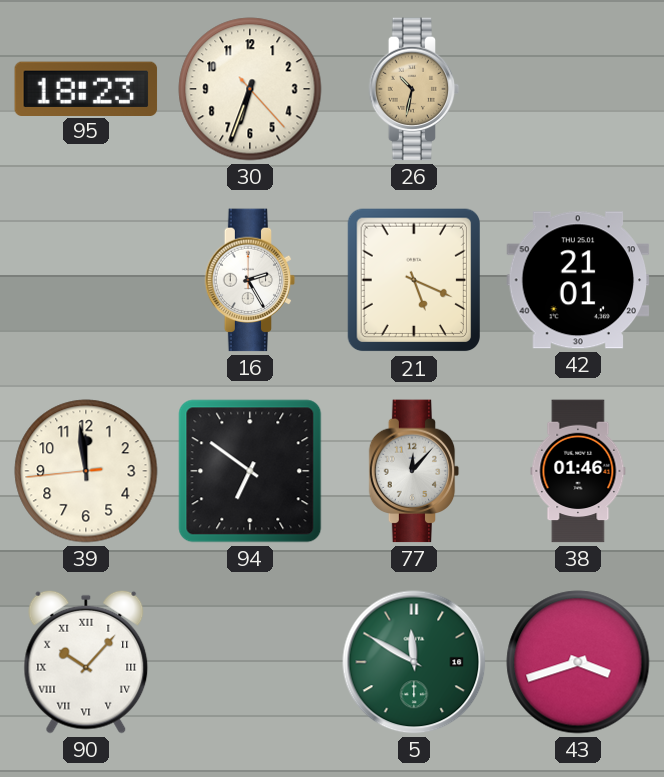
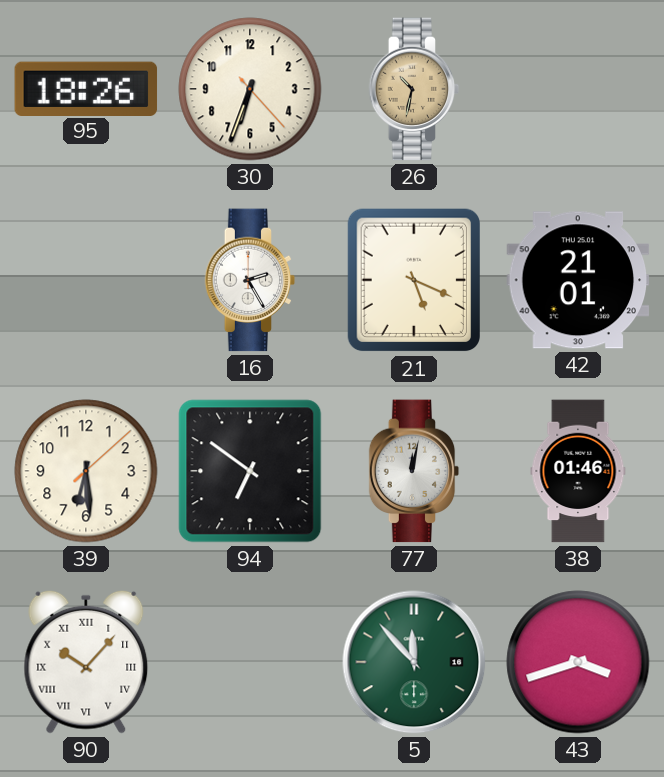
95: 18:23 -> 18:26 (86, 88)
39: 11:58 -> 6:29 (86, 471)
77: 12:07 -> 12:02 (414, 471)
5: 11:50 -> 11:53 (414, 662)
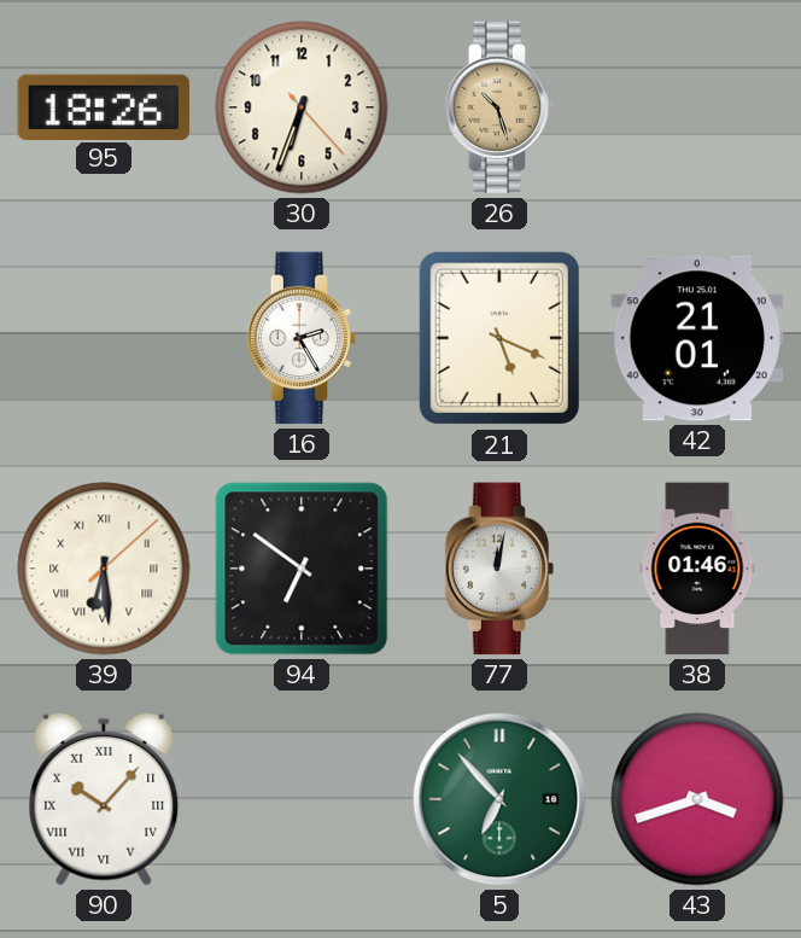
26: 10:32 -> 10:27 (499, 107)
39 numerals: Arabic -> Roman (104, 569)
5: 11:53 -> 6:53 (499, 799)
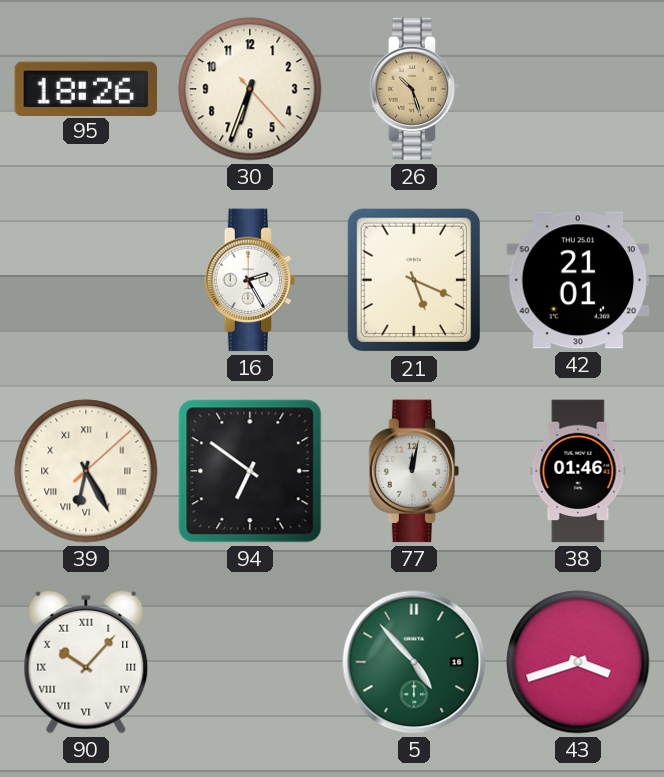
39: 6:29 -> 6:25 (86, 471)
5: 6:53 -> 4:53 (414, 662)
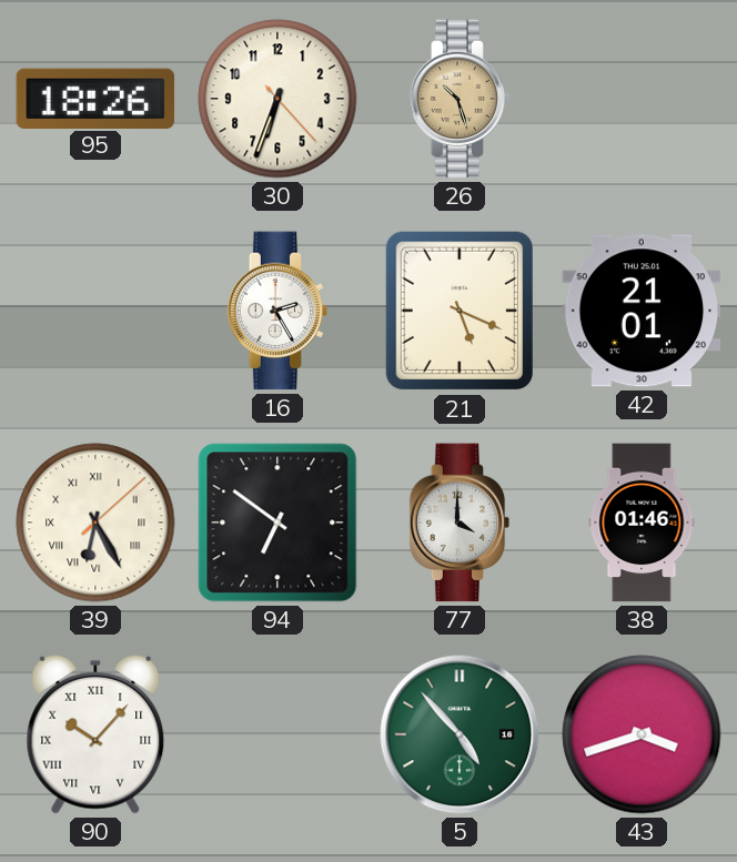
77: 12:02 -> 4:00 (460, 523)
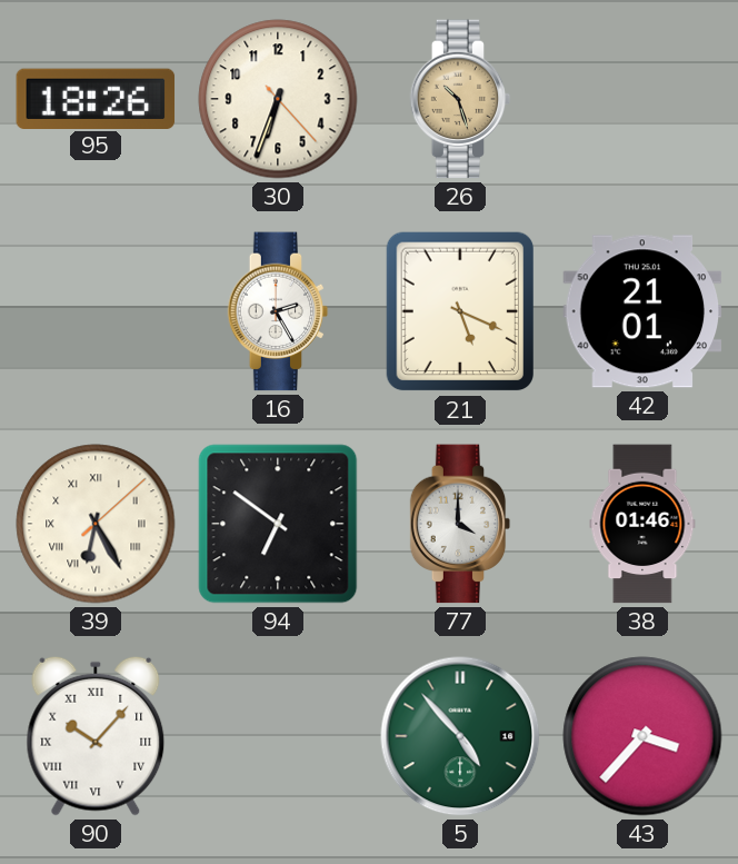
43: 3:42 -> 3:37 (642, 736)
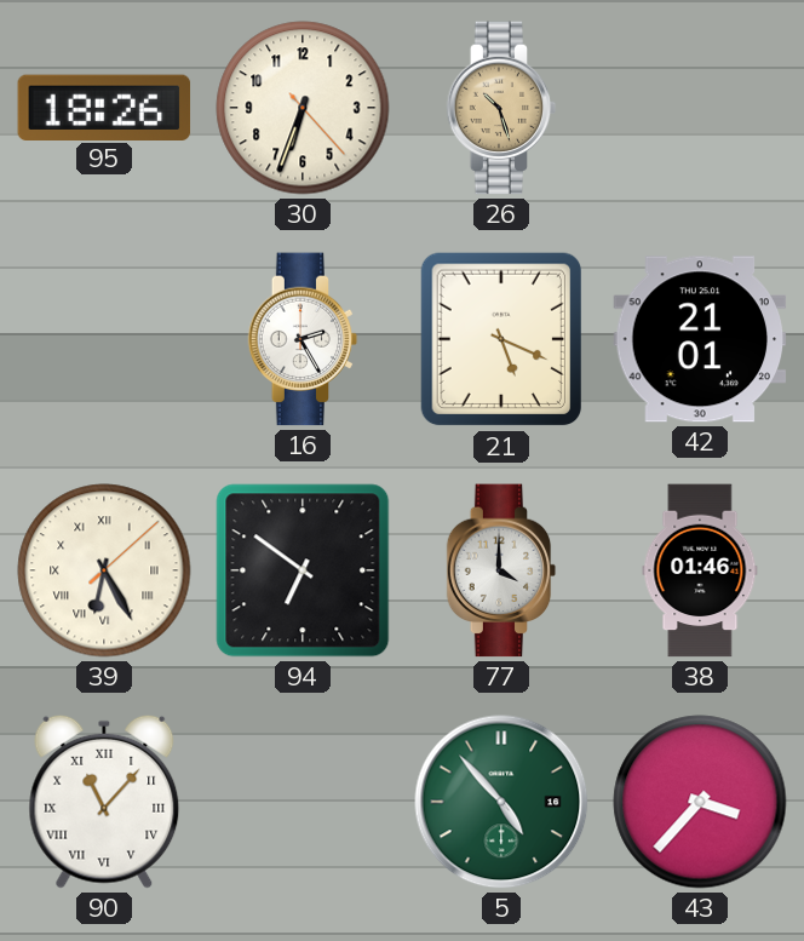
90: 10:07 -> 11:07 (104, 802)
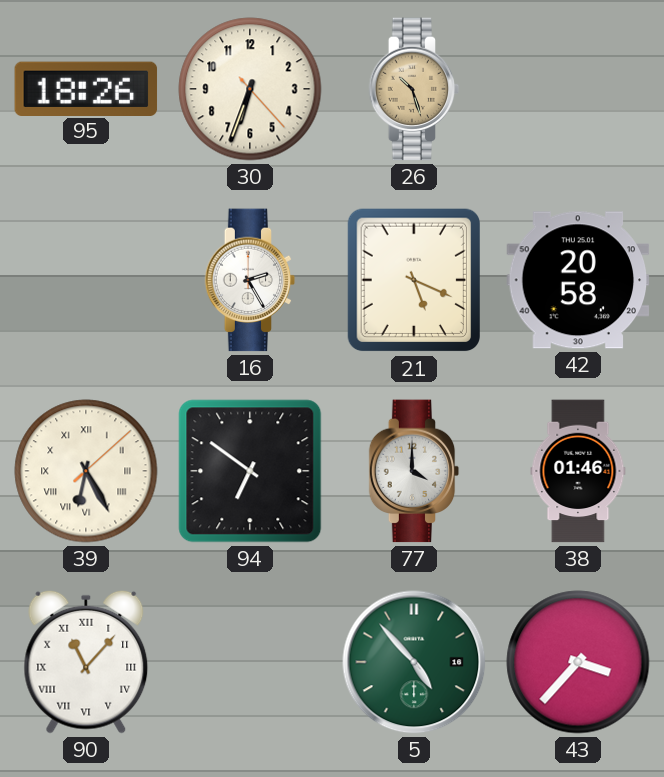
42: 21:01 -> 20:58 (578, 280)
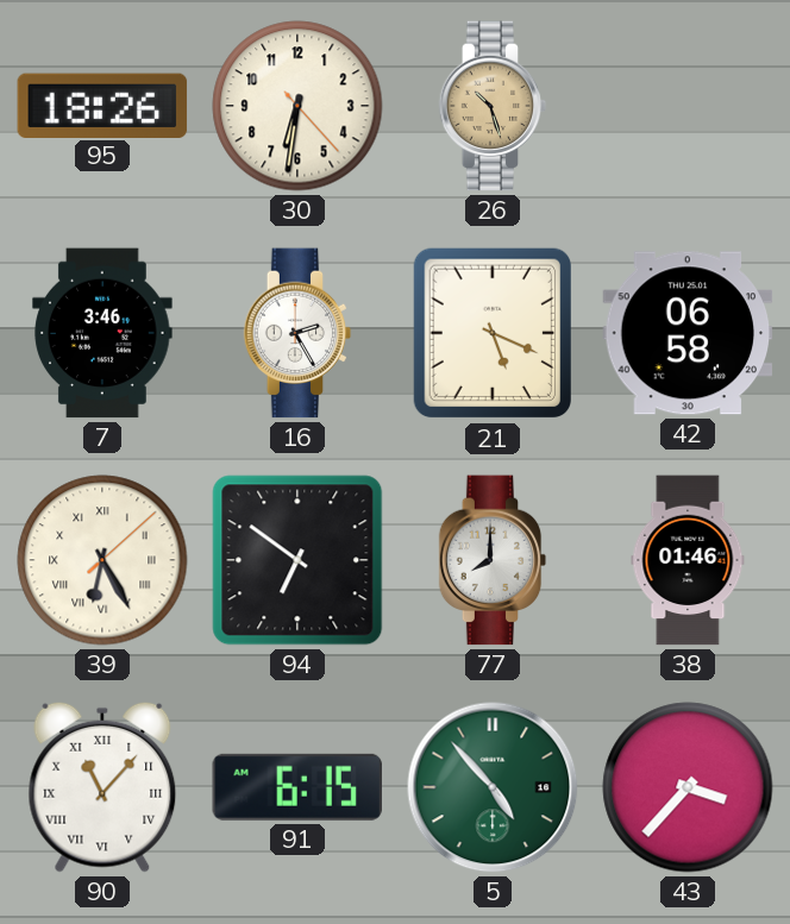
30: 6:33 -> 6:31 (297, 106)
7: none -> 3:46 (102, 333)
42: 20:58 -> 06:58 (688, 333)
77: 4:00 -> 8:00 (493, 560)
91: none -> 6:15 (296, 787)
